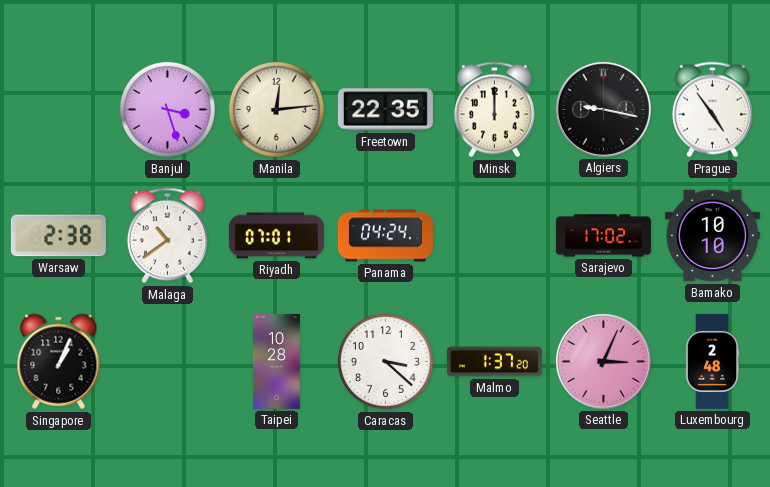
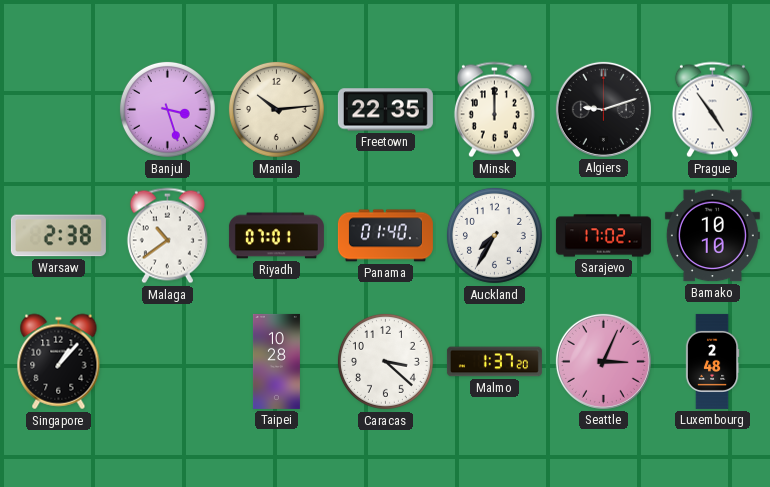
Manila: 12:14 -> 10:14 (276, 109)
Algiers: 9:17 -> 9:12 (603, 109)
Panama: 04:24 -> 01:40 (385, 236)
Auckland: none -> 7:35 (494, 235)
Singapore: 1:04 -> 1:07 (59, 362)
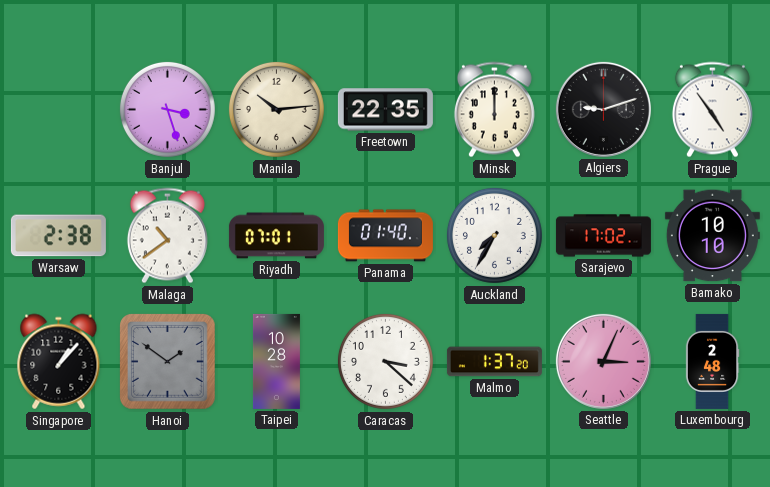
Hanoi: none -> 1:51 (168, 362)
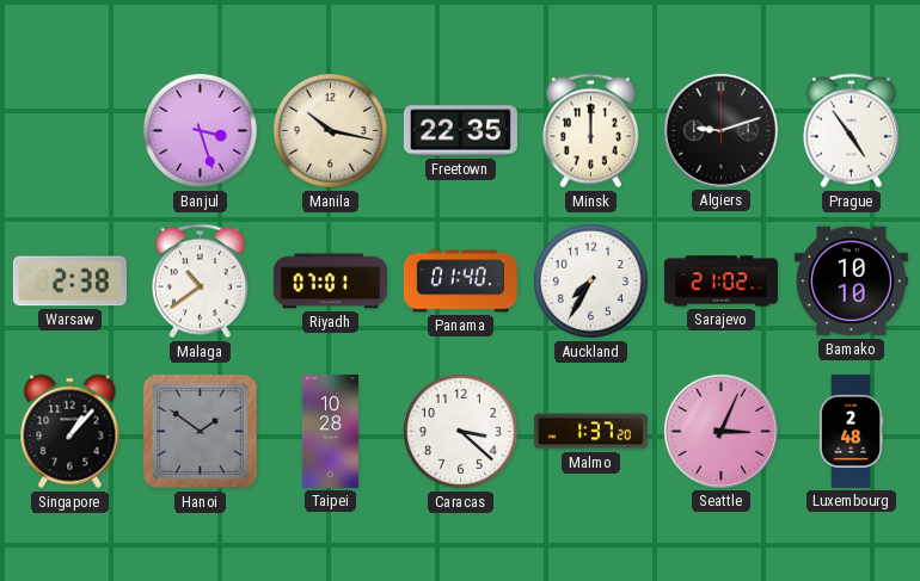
Manila: 10:14 -> 10:17 (330, 130)
Sarajevo: 17:02 -> 21:02 (720, 282)
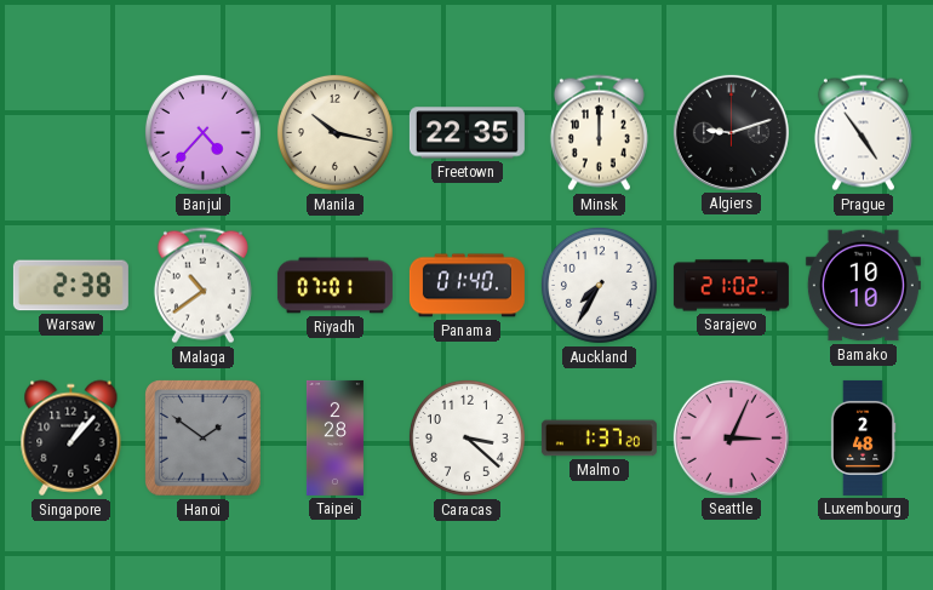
Banjul: 3:27 -> 4:37 (202, 132)
Taipei: 10:28 -> 2:28 (334, 437)
